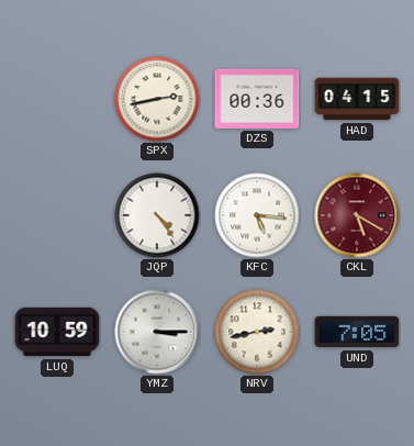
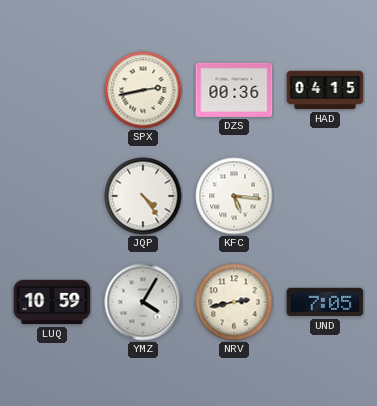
CKL: 5:20 -> none (357, 215)
YMZ: 3:15 -> 4:05 (143, 302)
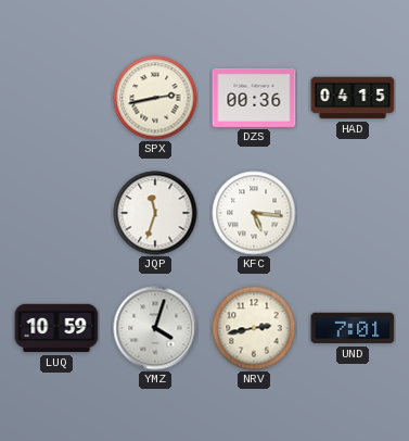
JQP: 4:24 -> 11:33 (155, 213)
YMZ: 4:05 -> 4:03 (155, 328)
UND: 7:05 -> 7:01 (353, 328)
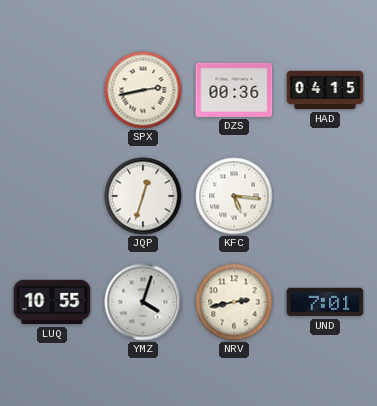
JQP: 11:33 -> 12:33 (143, 196)
LUQ: 10:59 -> 10:55 (52, 302)
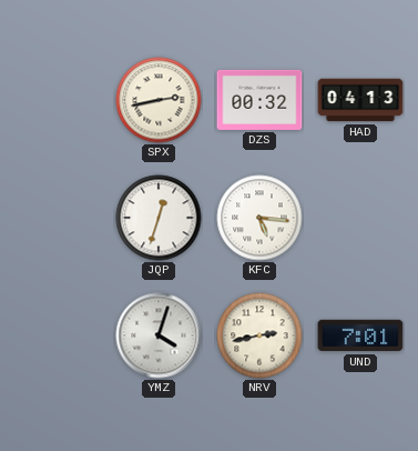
DZS: 00:36 -> 00:32 (259, 100)
HAD: 04:15 -> 04:13 (360, 100)
LUQ: 10:55 -> none (52, 302)
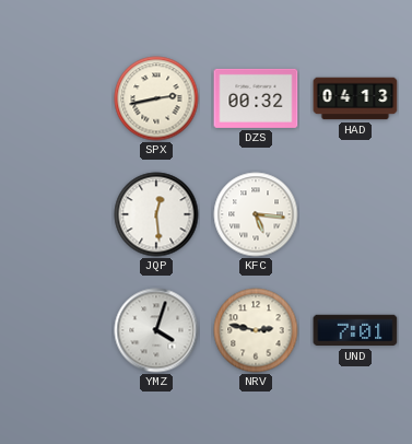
JQP: 12:33 -> 12:29 (156, 214)
NRV: 2:43 -> 2:47 (256, 330)
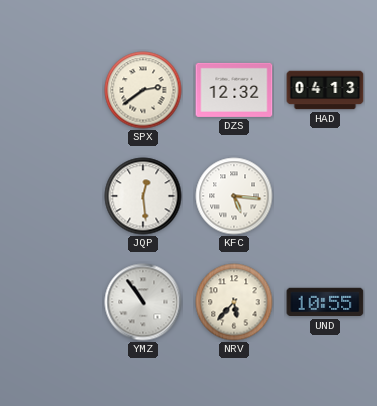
SPX: 2:43 -> 2:39 (143, 90)
DZS: 00:32 -> 12:32 (234, 90)
YMZ: 4:03 -> 10:54 (143, 302)
NRV: 2:47 -> 5:37 (234, 302)
UND: 7:01 -> 10:55 (325, 302)
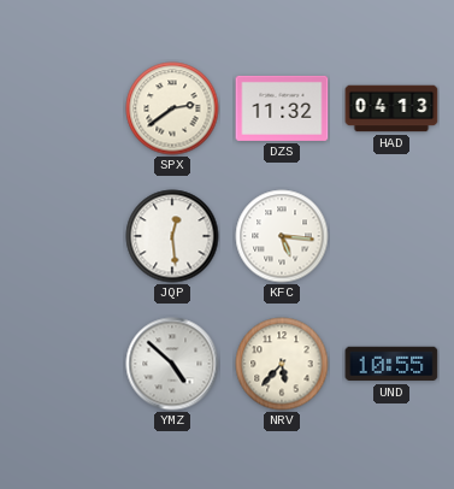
DZS: 12:32 -> 11:32 (282, 108)
YMZ: 10:54 -> 4:52 (172, 364)
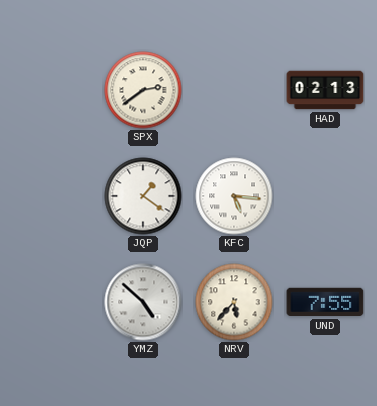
DZS: 11:32 -> none (282, 108)
HAD: 04:13 -> 02:13 (325, 90)
JQP: 12:29 -> 1:21 (143, 196)
UND: 10:55 -> 7:55 (325, 302)
